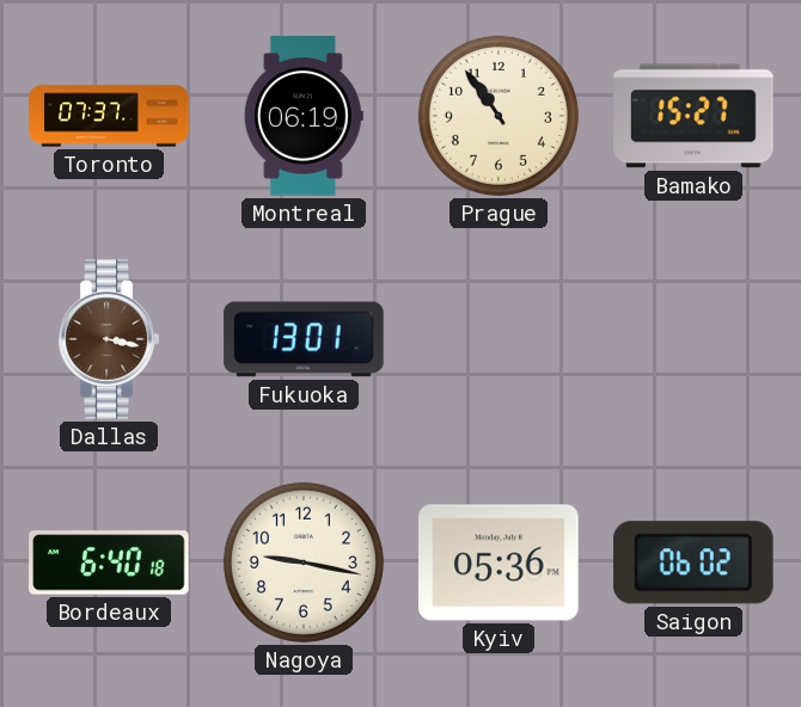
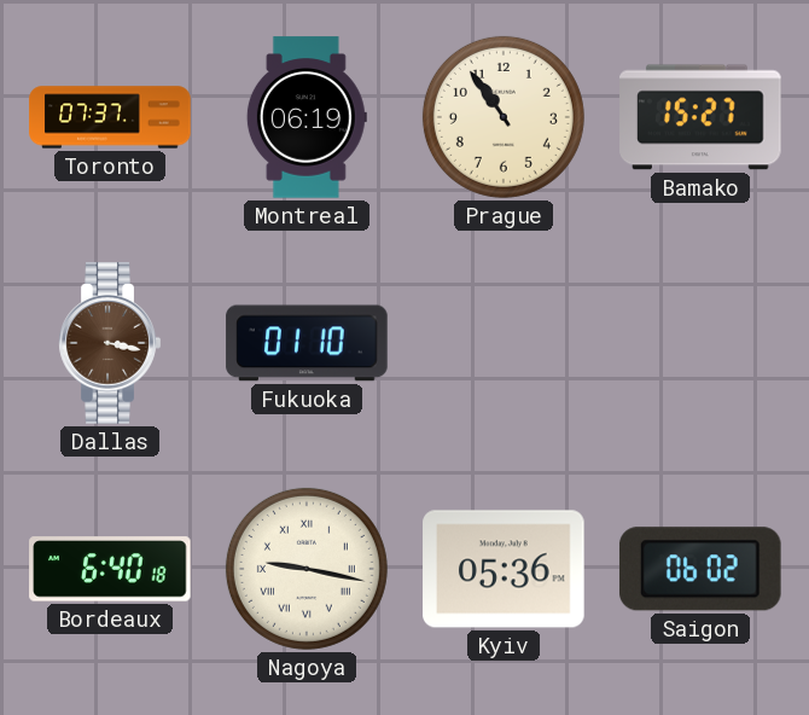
Fukuoka: 13:01 -> 01:10 (307, 343)
Nagoya numerals: Arabic -> Roman (307, 569)
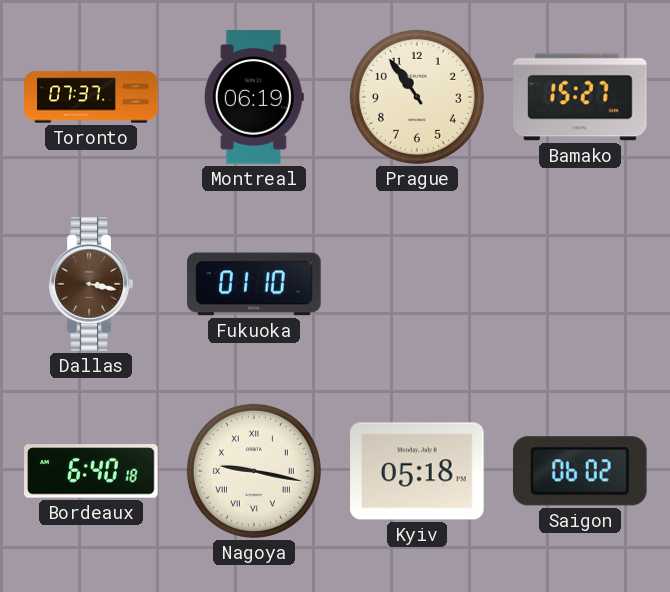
Kyiv: 05:36 -> 05:18 (417, 471)
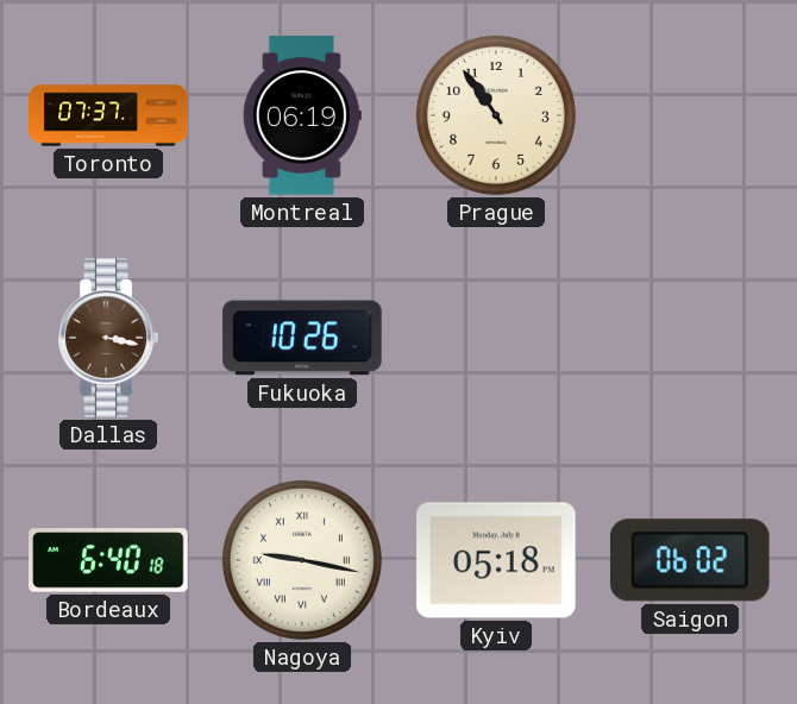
Bamako: 15:27 -> none (580, 97)
Fukuoka: 01:10 -> 10:26 (302, 338)
